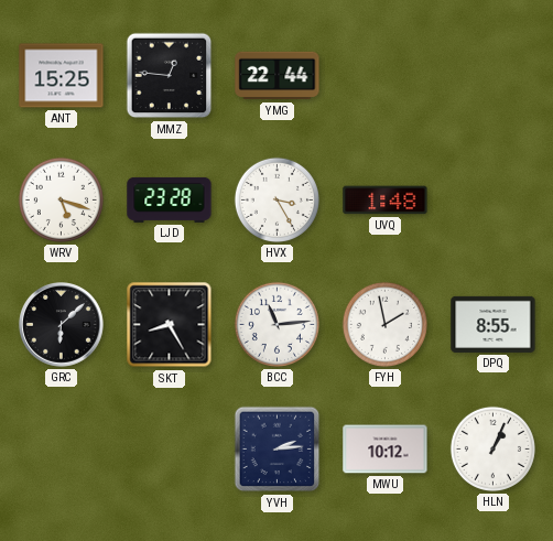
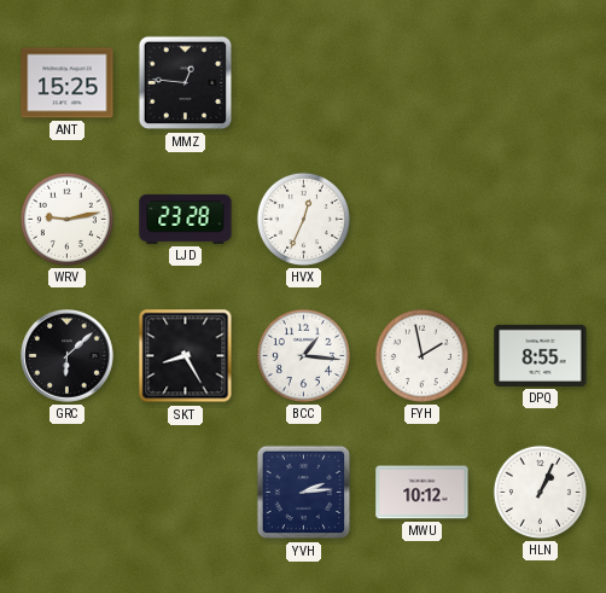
YMG: 22:44 -> none (278, 76)
WRV: 5:18 -> 9:13 (66, 219)
HVX: 3:25 -> 12:34 (303, 219)
UVQ: 1:48 -> none (386, 201)
BCC: 11:14 -> 1:16 (303, 355)
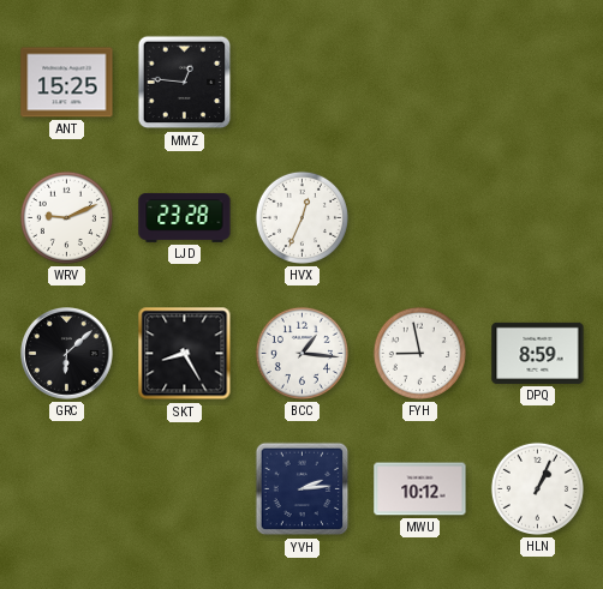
WRV: 9:13 -> 9:11 (66, 217)
FYH: 1:58 -> 8:58 (419, 353)
DPQ: 8:55 -> 8:59 (538, 353)
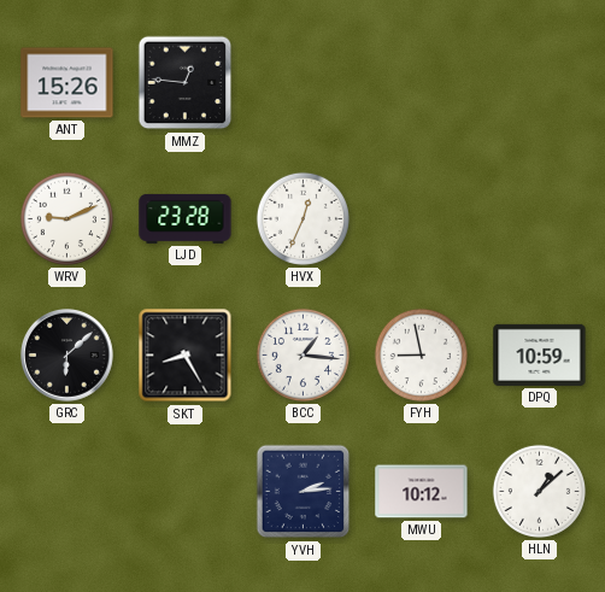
ANT: 15:25 -> 15:26 (67, 83)
DPQ: 8:59 -> 10:59 (540, 354)
HLN: 1:04 -> 1:08 (539, 491)
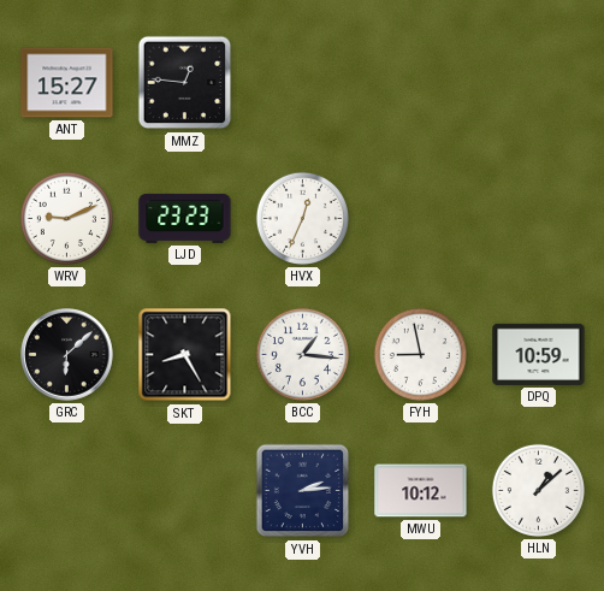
ANT: 15:26 -> 15:27 (67, 83)
LJD: 23:28 -> 23:23 (185, 218)
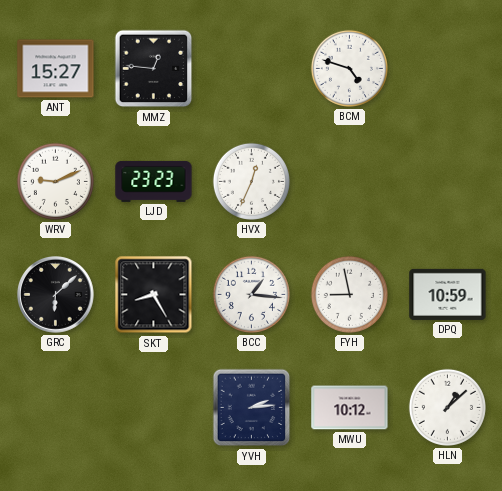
BCM: none -> 4:48 (349, 68)
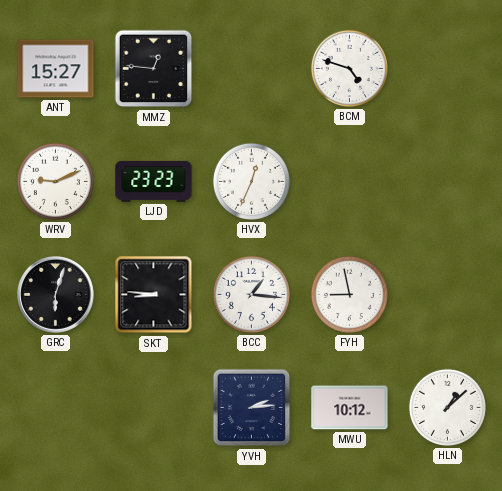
GRC: 6:08 -> 6:03 (56, 295)
SKT: 8:25 -> 8:46 (154, 295)
DPQ: 10:59 -> none (448, 294)
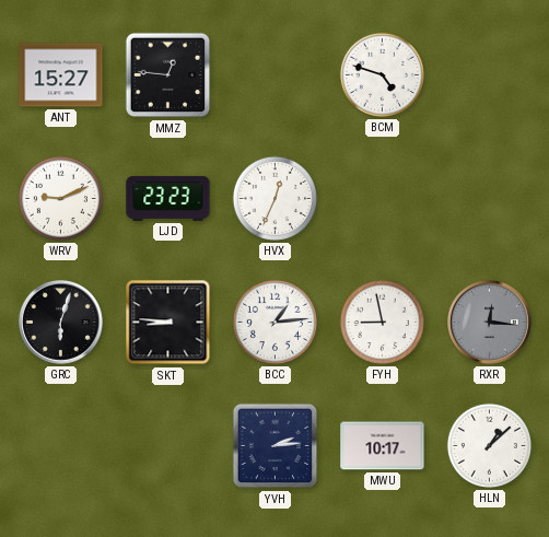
BCC: 1:16 -> 1:14 (274, 322)
RXR: none -> 12:16 (490, 323)
MWU: 10:12 -> 10:17 (383, 446)
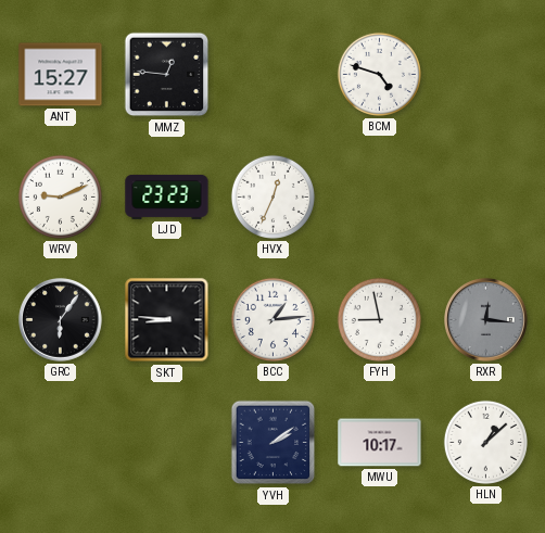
GRC: 6:03 -> 6:06 (61, 320)
YVH: 2:14 -> 2:09 (274, 443)
